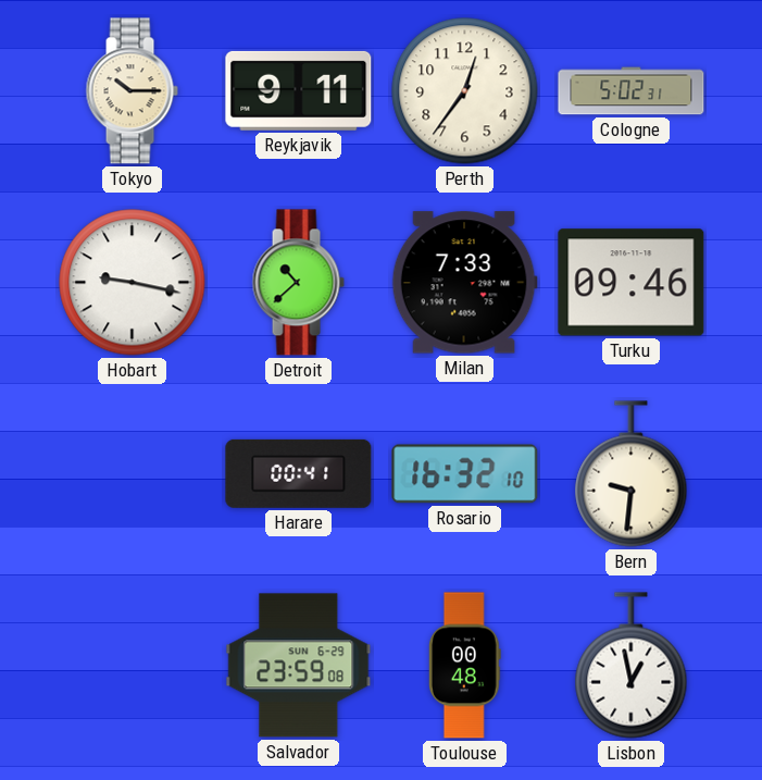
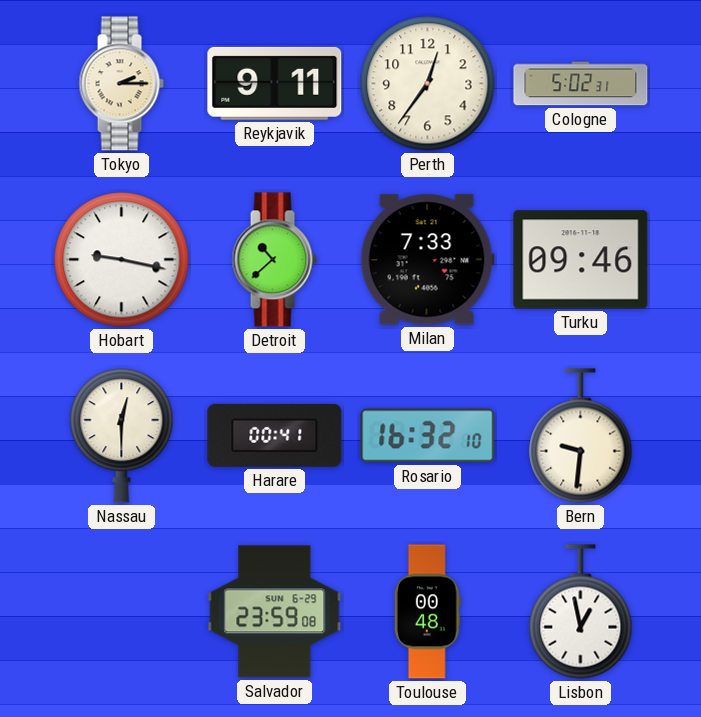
Tokyo: 10:15 -> 2:15 (121, 84)
Nassau: none -> 12:30 (122, 436)
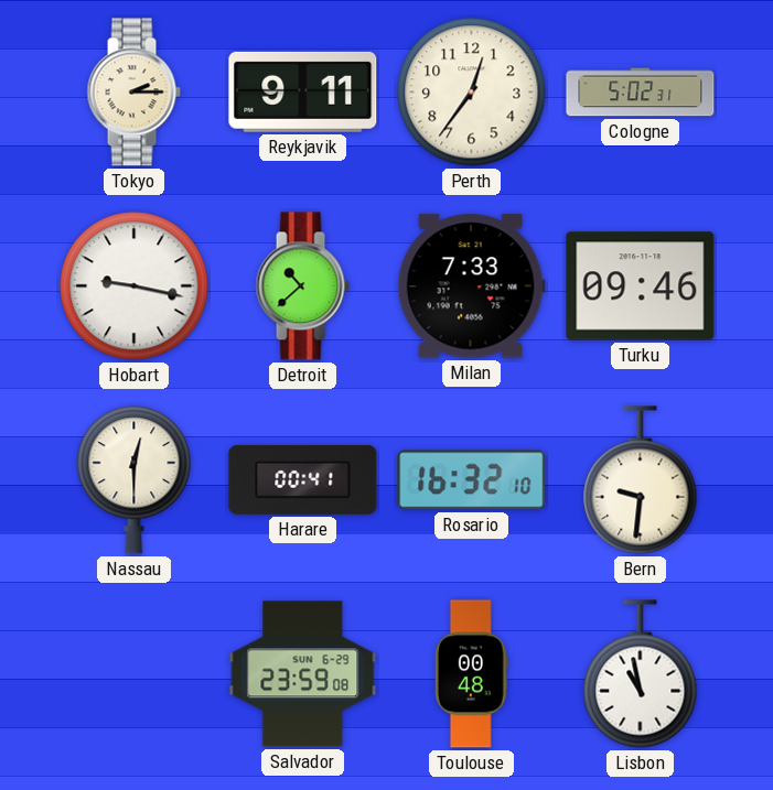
Lisbon: 12:58 -> 10:58 (641, 674)
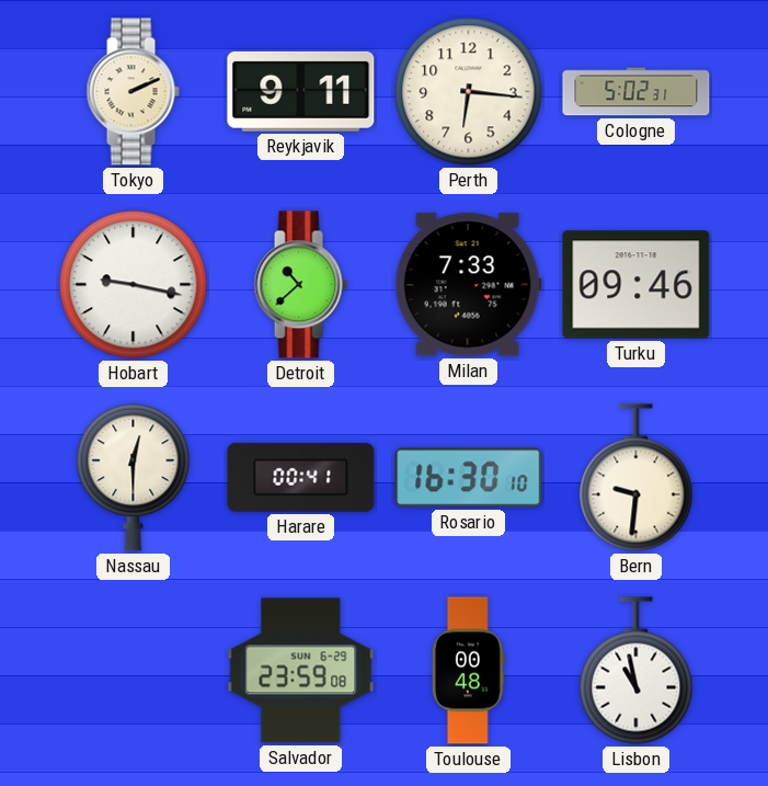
Tokyo: 2:15 -> 2:11 (133, 92)
Perth: 12:36 -> 6:16 (469, 92)
Rosario: 16:32 -> 16:30 (469, 478)
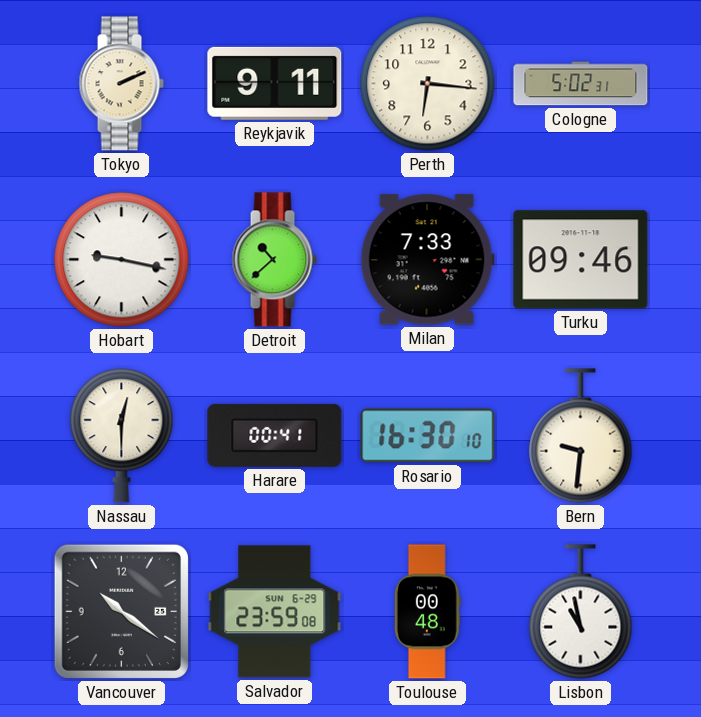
Vancouver: none -> 10:21 (121, 611)
